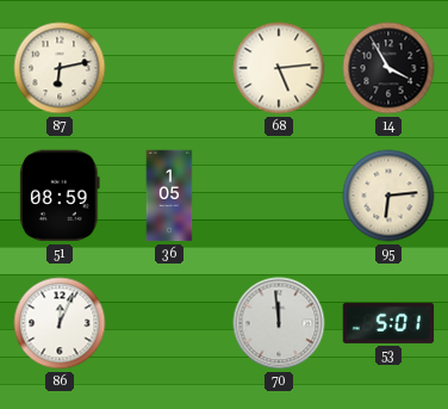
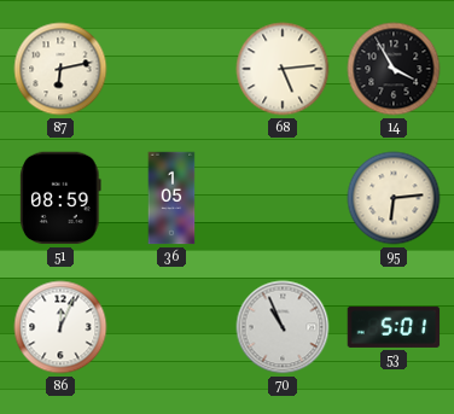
70: 11:59 -> 10:56 (283, 327)
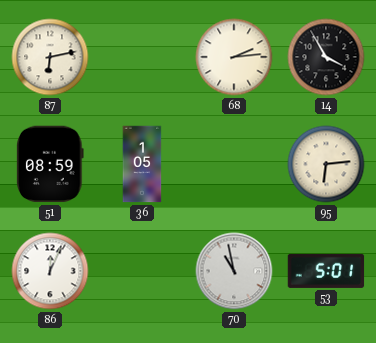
68: 5:14 -> 2:14 (234, 57)
70: 10:56 -> 10:58 (234, 271)
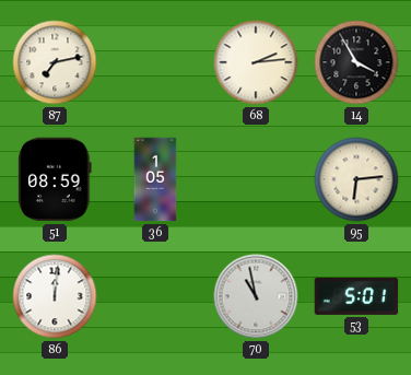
87: 6:13 -> 7:13 (55, 62)
86: 12:04 -> 12:01 (55, 296)
